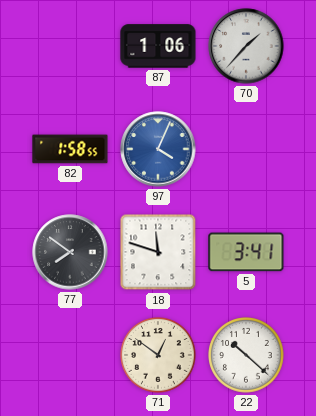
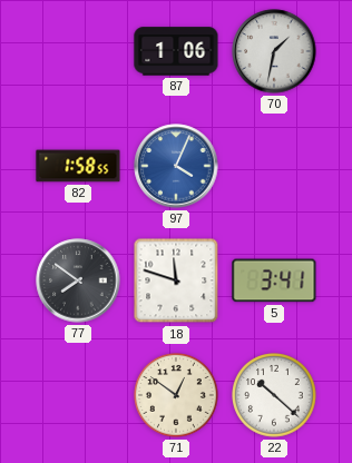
70: 1:37 -> 1:32 (274, 51)
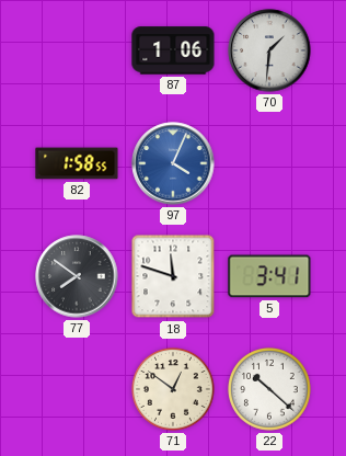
70: 1:32 -> 1:31 (269, 50)
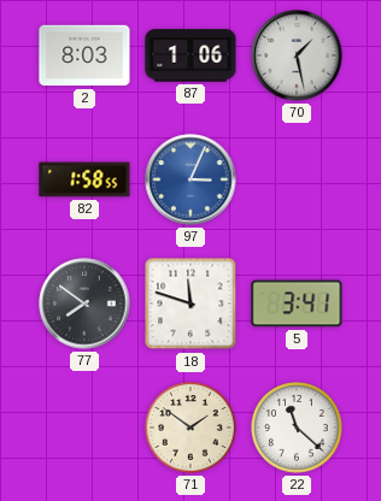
2: none -> 8:03 (84, 55)
70: 1:31 -> 1:28 (297, 55)
97: 4:04 -> 3:04 (190, 179)
71: 12:51 -> 1:51 (192, 429)
22: 10:22 -> 11:22 (298, 429)
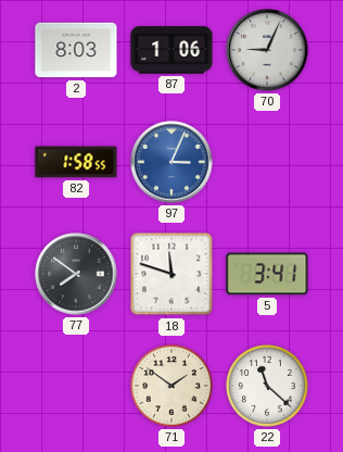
70: 1:28 -> 9:04 (267, 50)
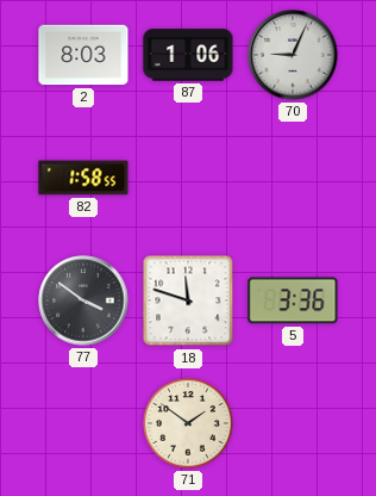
97: 3:04 -> none (171, 162)
77: 7:51 -> 3:51 (83, 300)
5: 3:41 -> 3:36 (293, 300)
22: 11:22 -> none (268, 387)
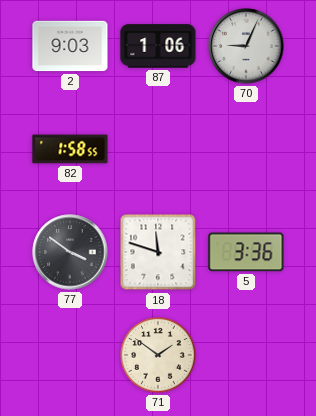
2: 8:03 -> 9:03 (70, 46)
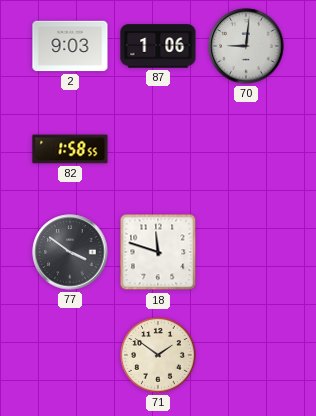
70: 9:04 -> 9:01 (246, 46)
5: 3:36 -> none (246, 252)
